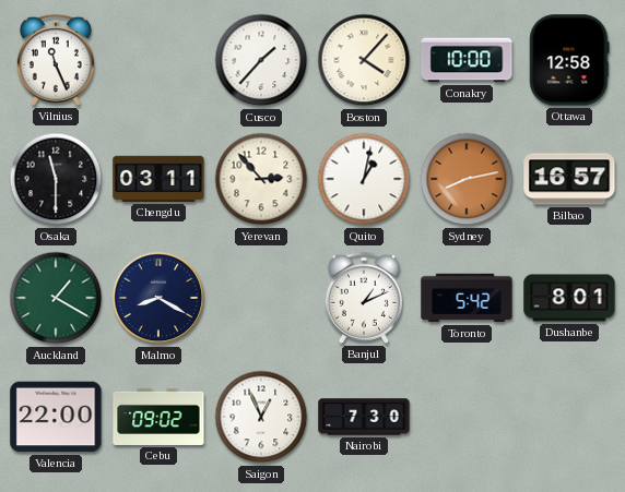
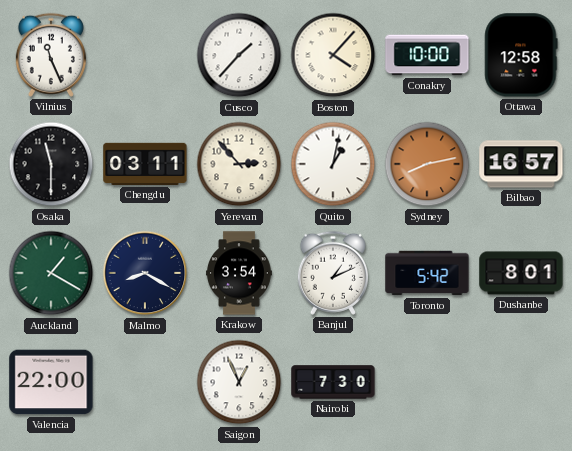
Krakow: none -> 3:54 (239, 273)
Cebu: 09:02 -> none (158, 417)
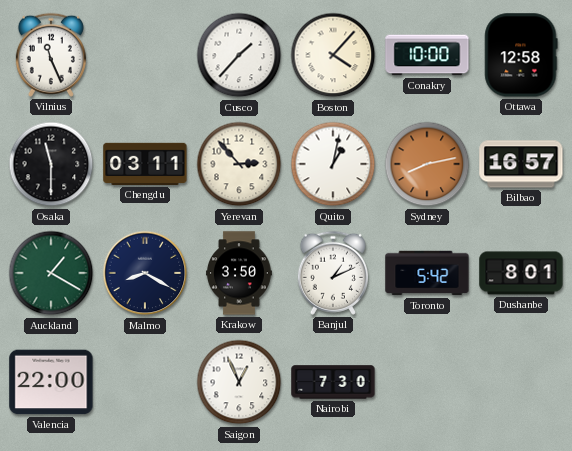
Krakow: 3:54 -> 3:50 (239, 273)
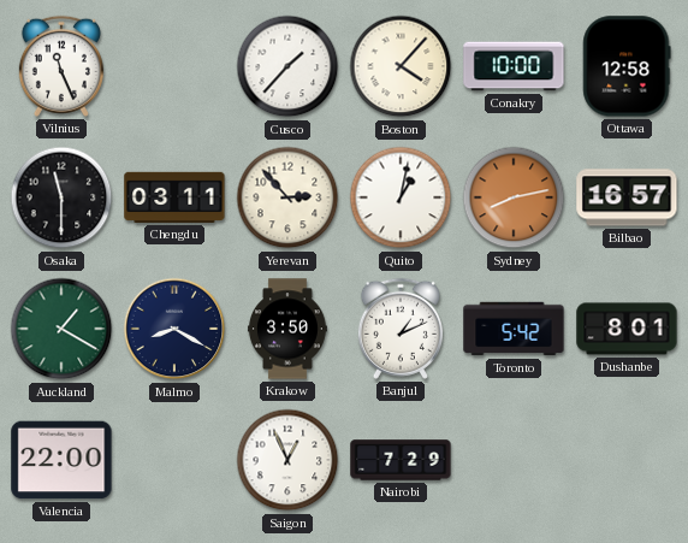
Nairobi: 7:30 -> 7:29 (401, 460)
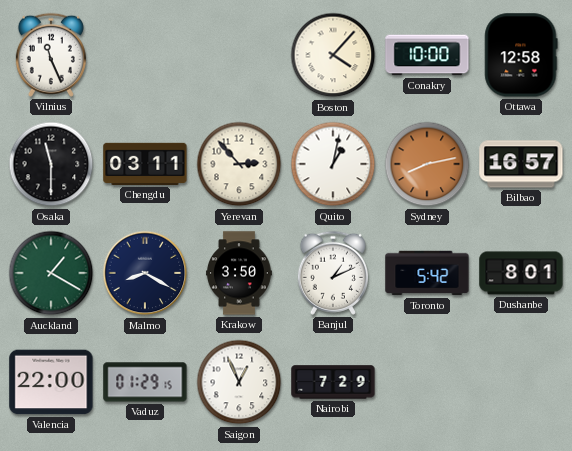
Cusco: 1:37 -> none (287, 66)
Vaduz: none -> 01:29 (145, 382)
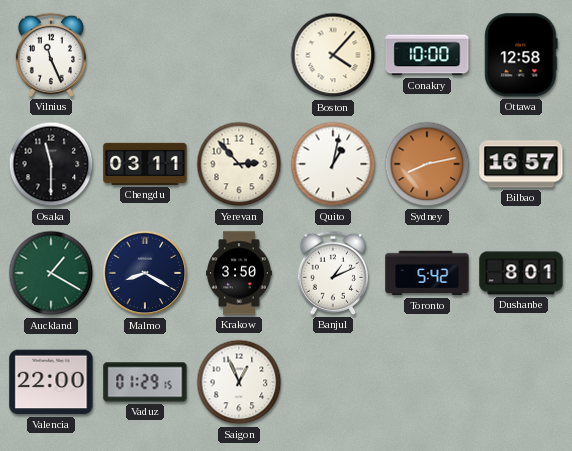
Nairobi: 7:29 -> none (333, 382)
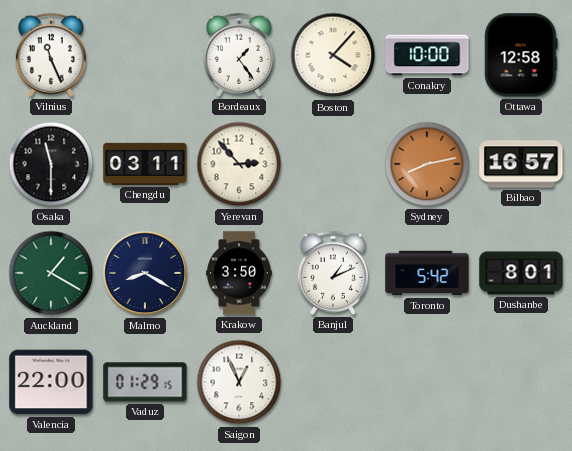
Bordeaux: none -> 1:24 (239, 55)
Quito: 1:02 -> none (333, 164)
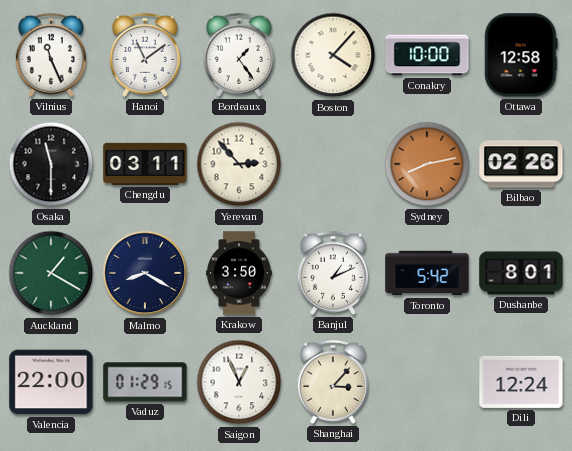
Hanoi: none -> 11:09 (145, 55)
Bilbao: 16:57 -> 02:26 (521, 164)
Shanghai: none -> 3:07 (333, 382)
Dili: none -> 12:24 (521, 382)
